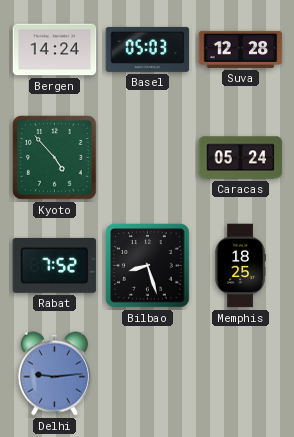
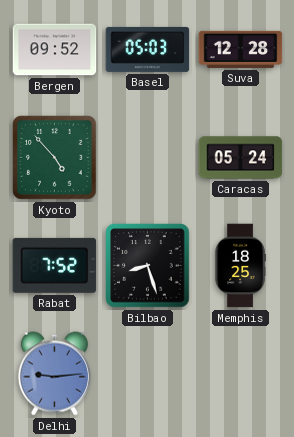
Bergen: 14:24 -> 09:52 (55, 50)
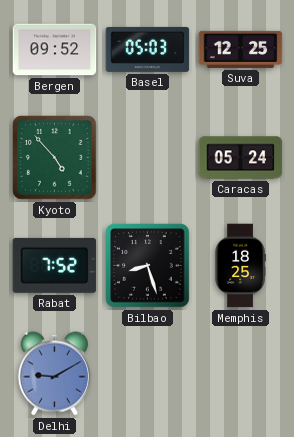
Suva: 12:28 -> 12:25 (241, 49)
Delhi: 9:14 -> 9:10 (54, 374)
